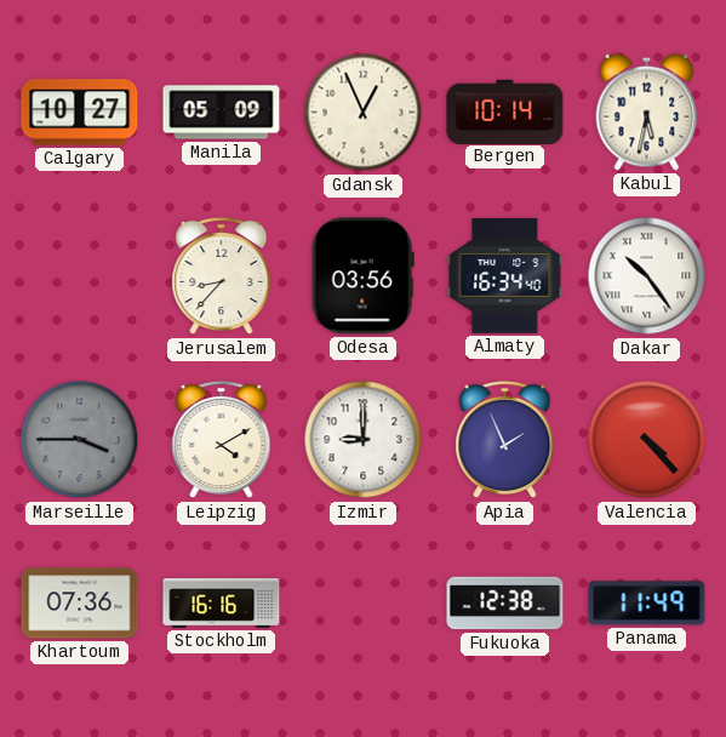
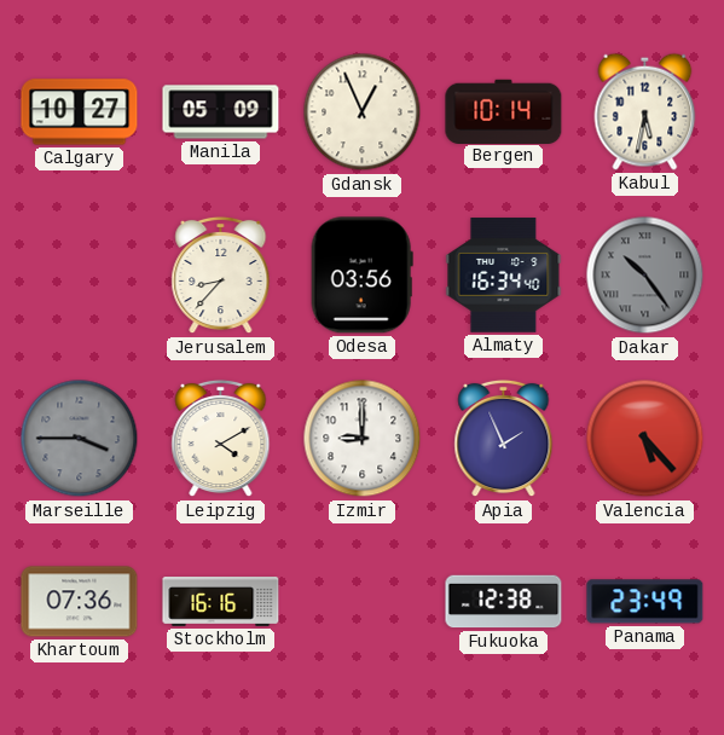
Dakar dial: white -> grey (645, 276)
Valencia: 4:23 -> 5:23 (645, 439)
Panama: 11:49 -> 23:49 (645, 602)
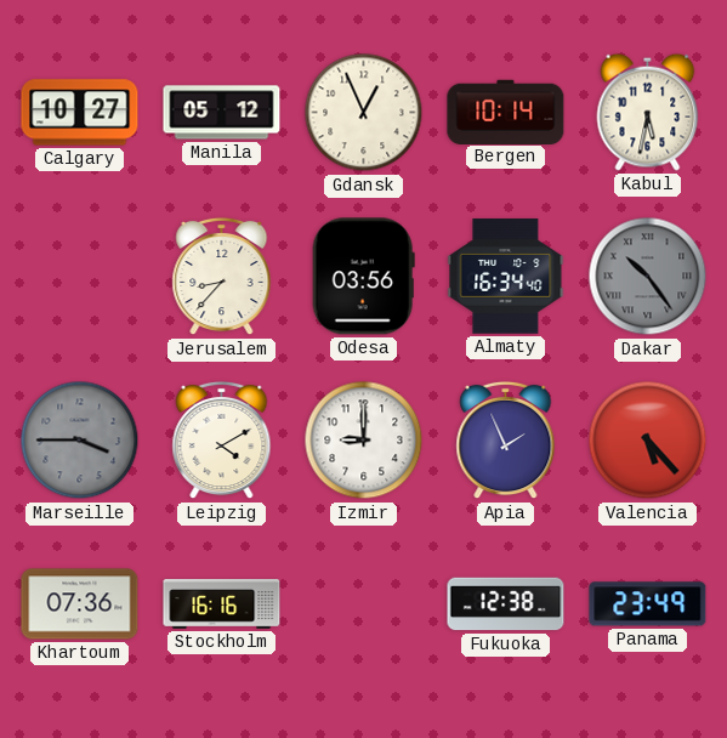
Manila: 05:09 -> 05:12 (222, 113)
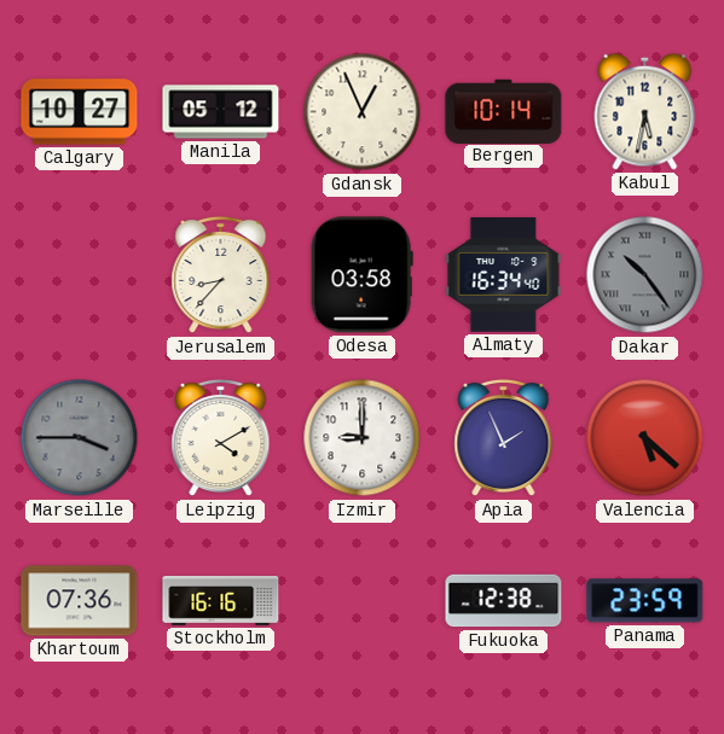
Odesa: 03:56 -> 03:58 (361, 275)
Valencia: 5:23 -> 5:22 (645, 438)
Panama: 23:49 -> 23:59 (645, 601)
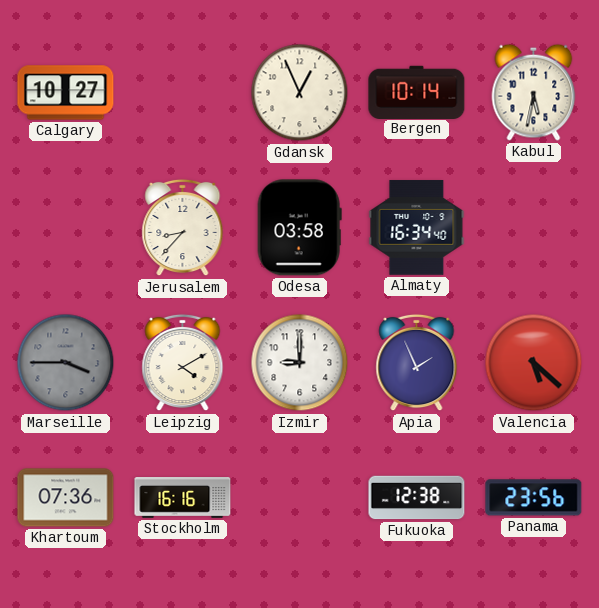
Manila: 05:12 -> none (221, 112)
Dakar: 10:24 -> none (645, 275)
Panama: 23:59 -> 23:56 (534, 498)
